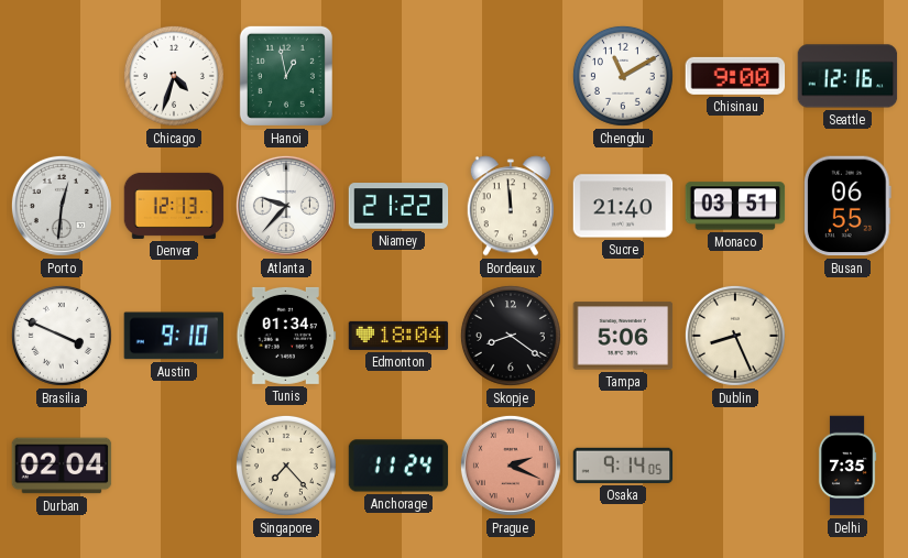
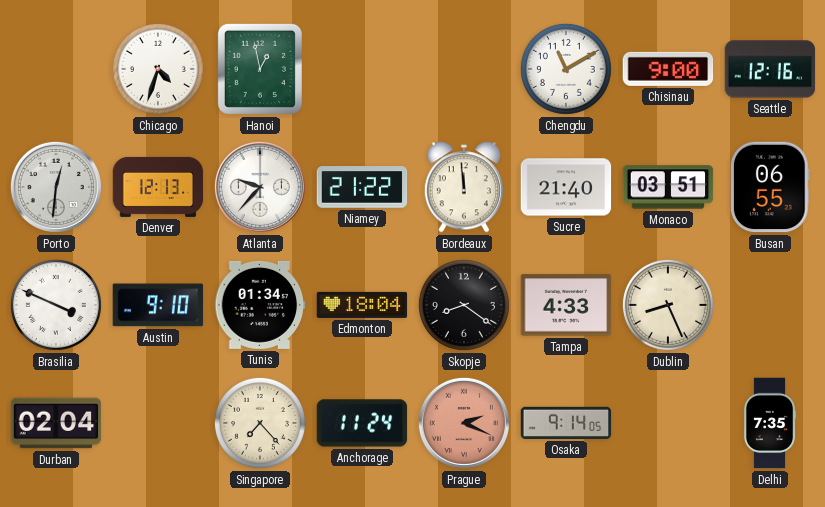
Tampa: 5:06 -> 4:33 (566, 305)
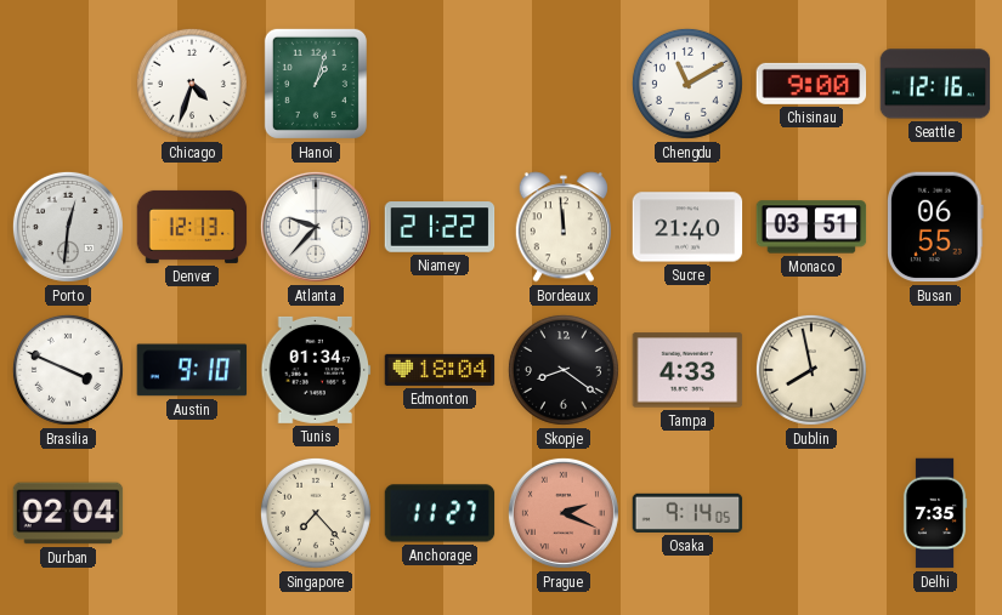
Hanoi: 12:58 -> 1:03 (316, 84)
Dublin: 8:26 -> 7:58 (811, 370)
Anchorage: 11:24 -> 11:27 (440, 513)
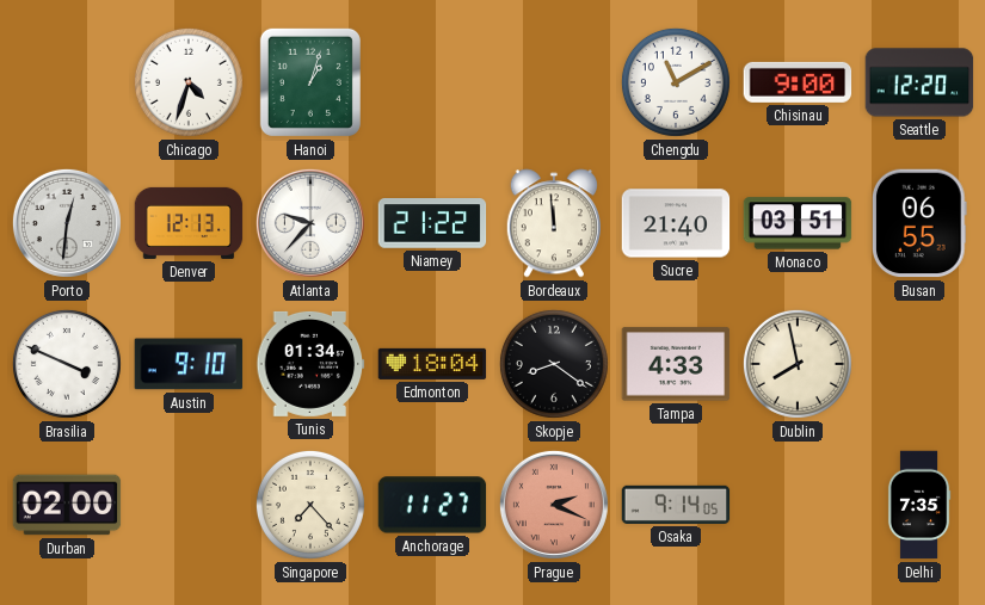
Seattle: 12:16 -> 12:20 (919, 82)
Durban: 02:04 -> 02:00 (67, 505)
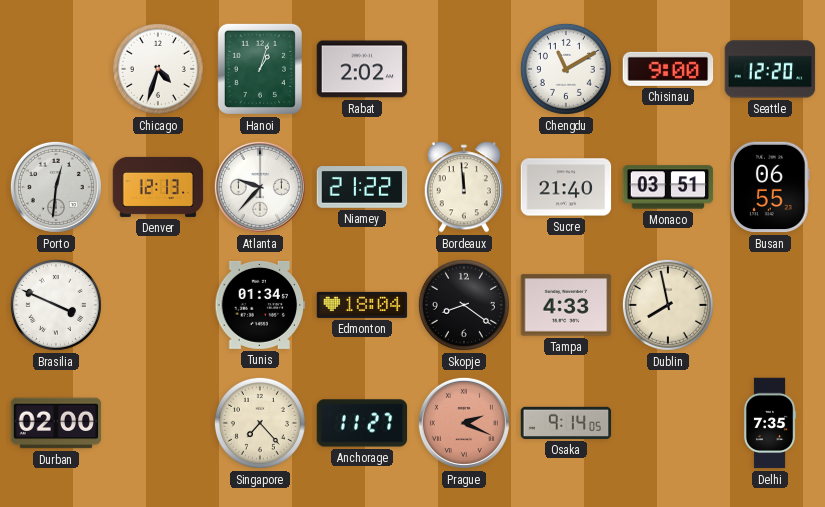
Rabat: none -> 2:02 (362, 69)
Austin: 9:10 -> none (189, 364)
